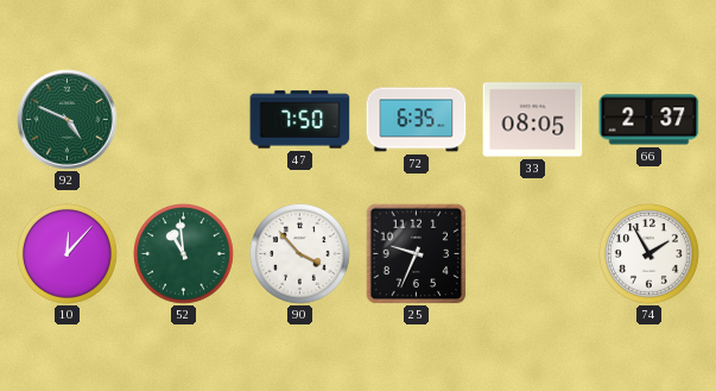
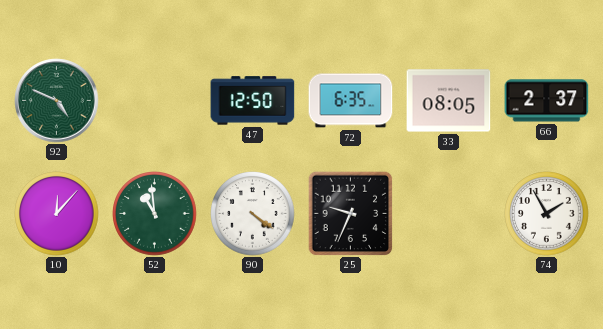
47: 7:50 -> 12:50 (253, 101)
90: 3:53 -> 4:21 (253, 214)
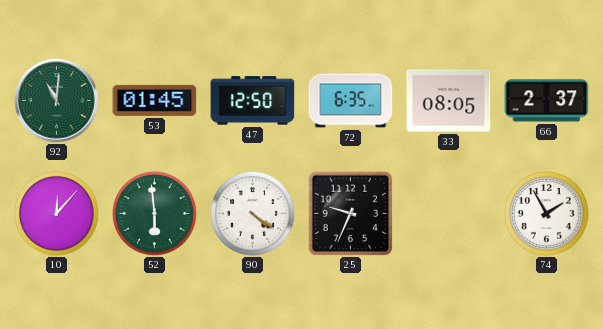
92: 4:49 -> 11:01 (57, 101)
53: none -> 01:45 (155, 100)
52: 10:59 -> 5:59 (155, 214)
